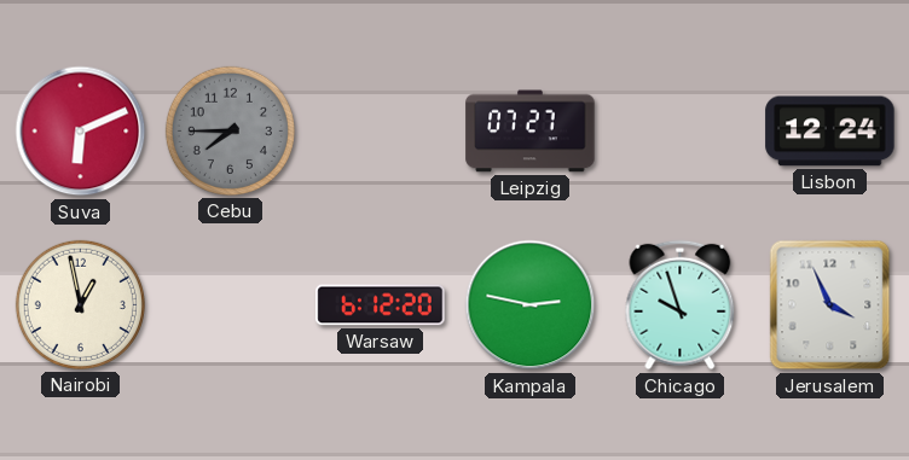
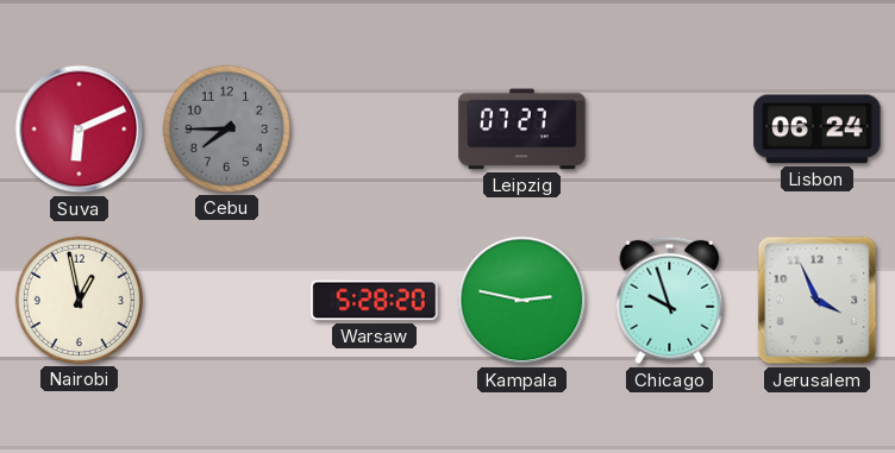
Lisbon: 12:24 -> 06:24 (818, 130)
Warsaw: 6:12 -> 5:28 (375, 301)
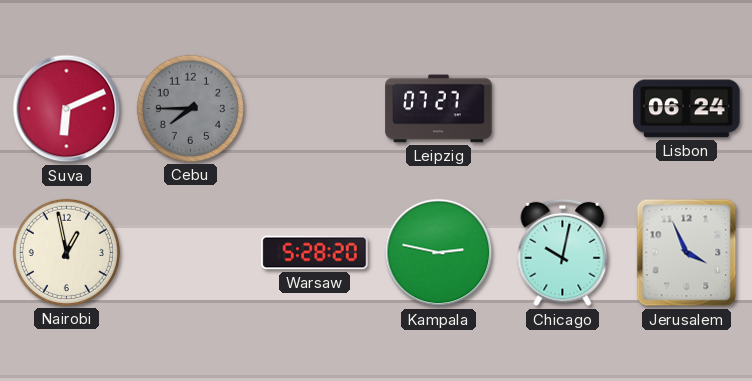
Chicago: 9:57 -> 10:02 (563, 253)
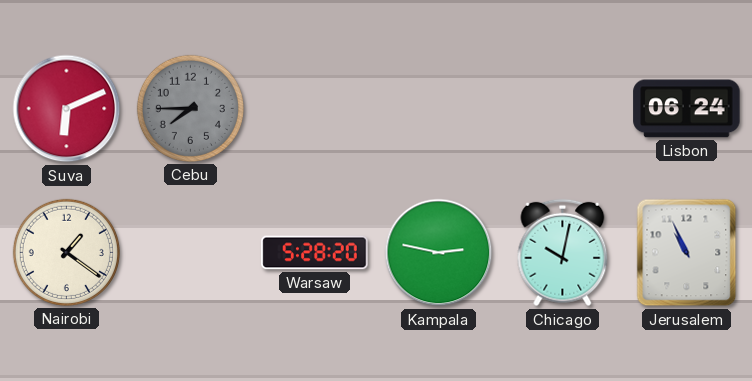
Leipzig: 07:27 -> none (439, 109)
Nairobi: 12:58 -> 1:21 (66, 252)
Jerusalem: 3:56 -> 10:56 (687, 253)
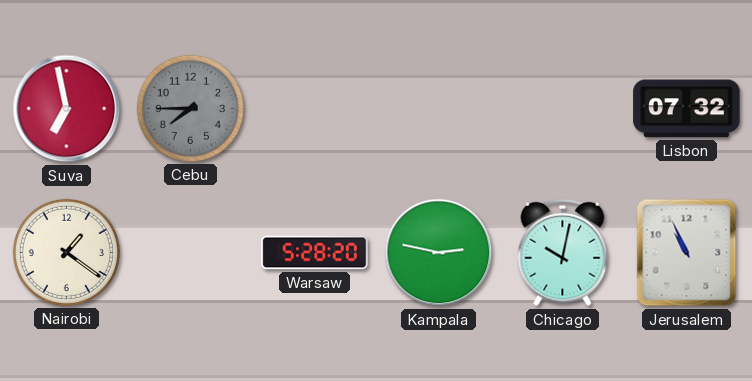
Suva: 6:11 -> 6:58 (67, 109)
Lisbon: 06:24 -> 07:32 (687, 109)
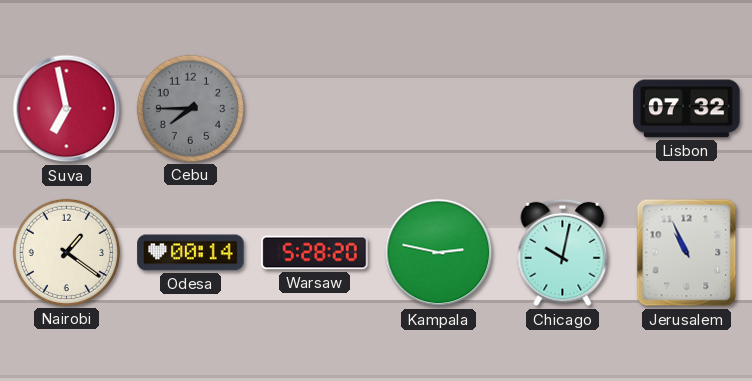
Odesa: none -> 00:14 (191, 253)
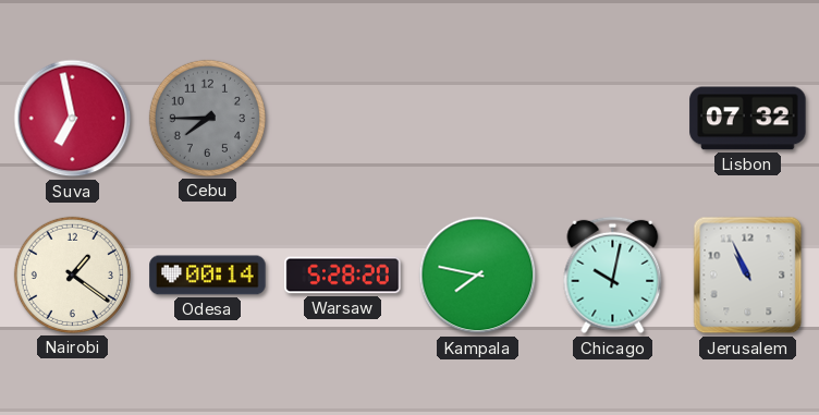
Kampala: 2:47 -> 7:47 (478, 276)
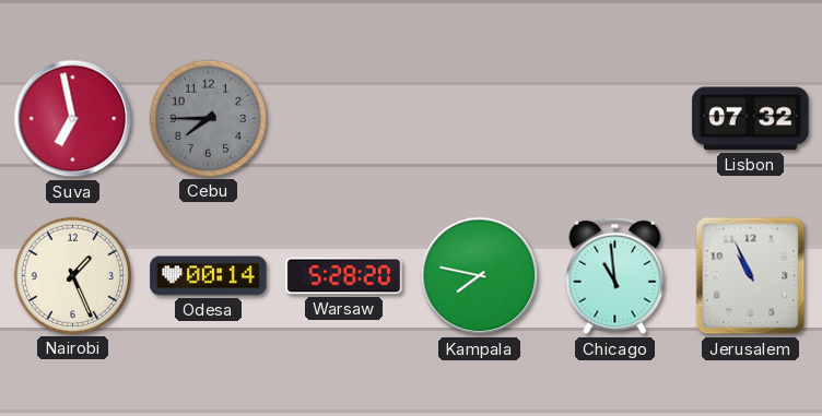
Nairobi: 1:21 -> 1:26 (72, 275)
Chicago: 10:02 -> 10:59 (615, 276)
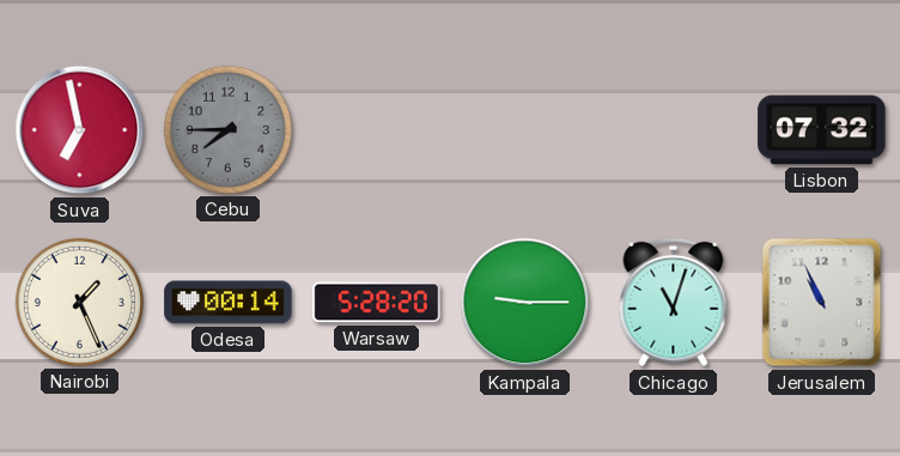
Kampala: 7:47 -> 9:15 (525, 303)
Chicago: 10:59 -> 11:03 (674, 303)
